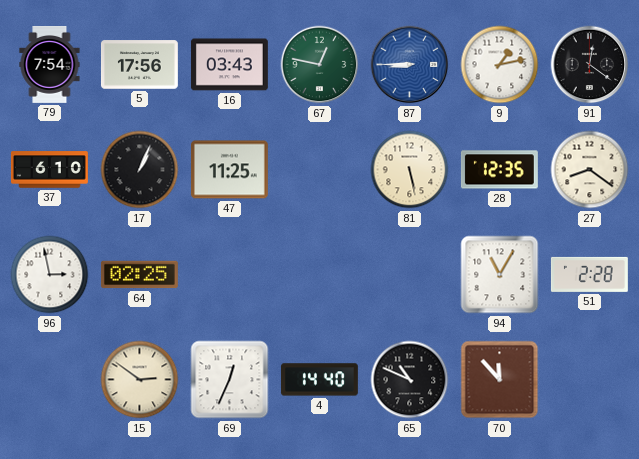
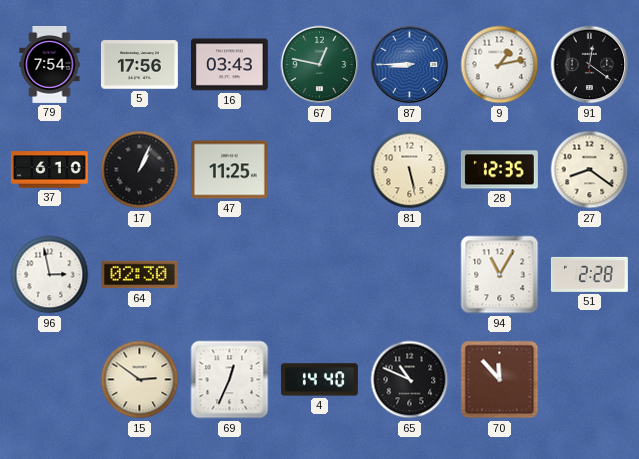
64: 02:25 -> 02:30 (139, 275)
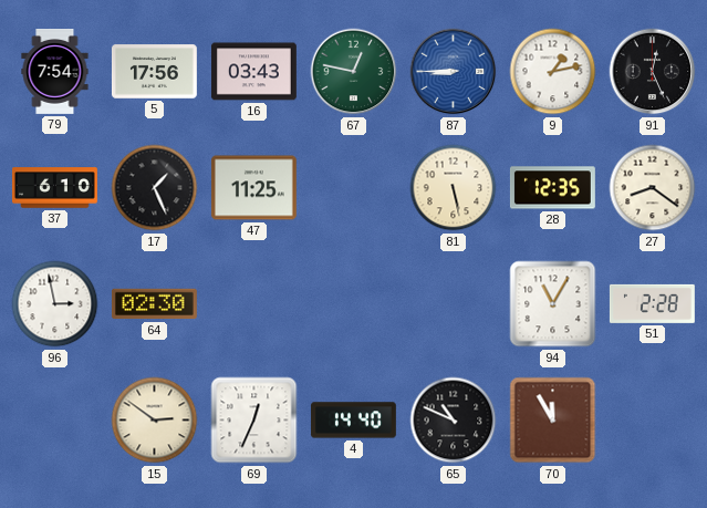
91: 12:21 -> 12:26 (653, 72)
17: 1:04 -> 1:26 (155, 188)
70: 11:53 -> 11:55 (553, 421)
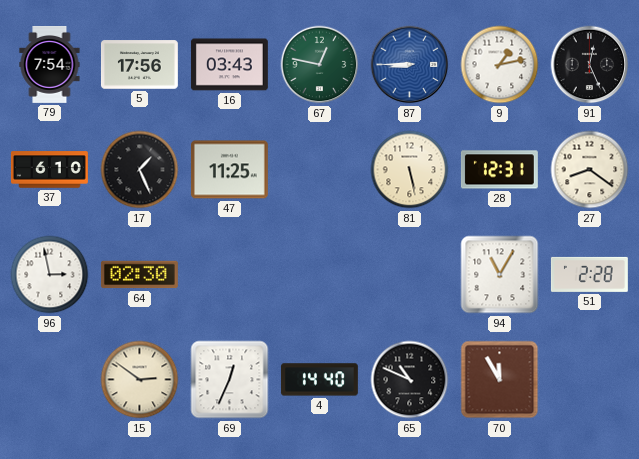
28: 12:35 -> 12:31 (499, 170)
